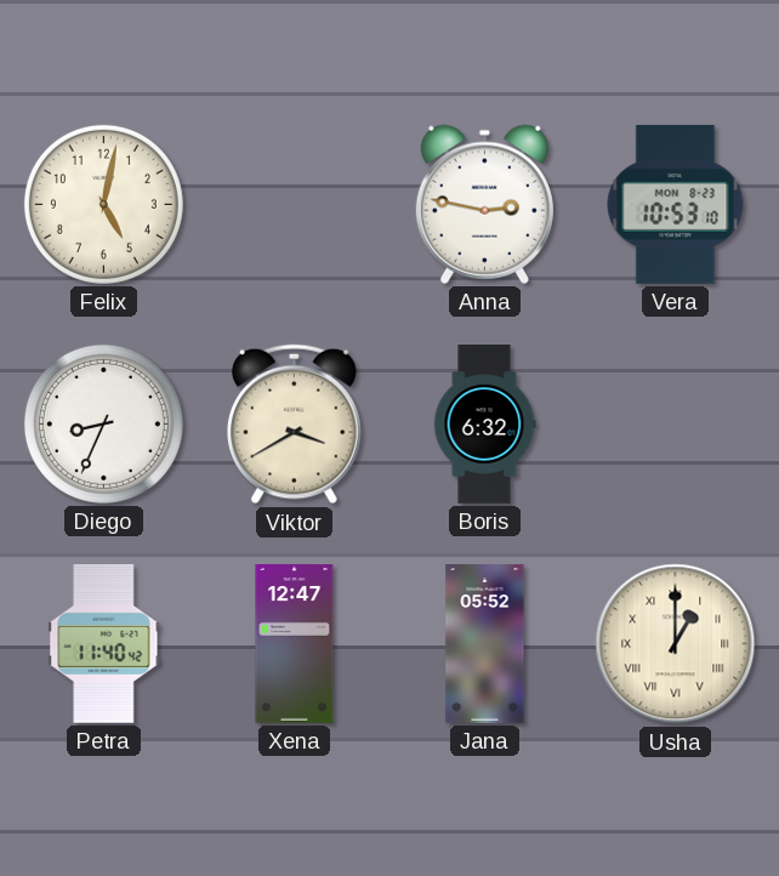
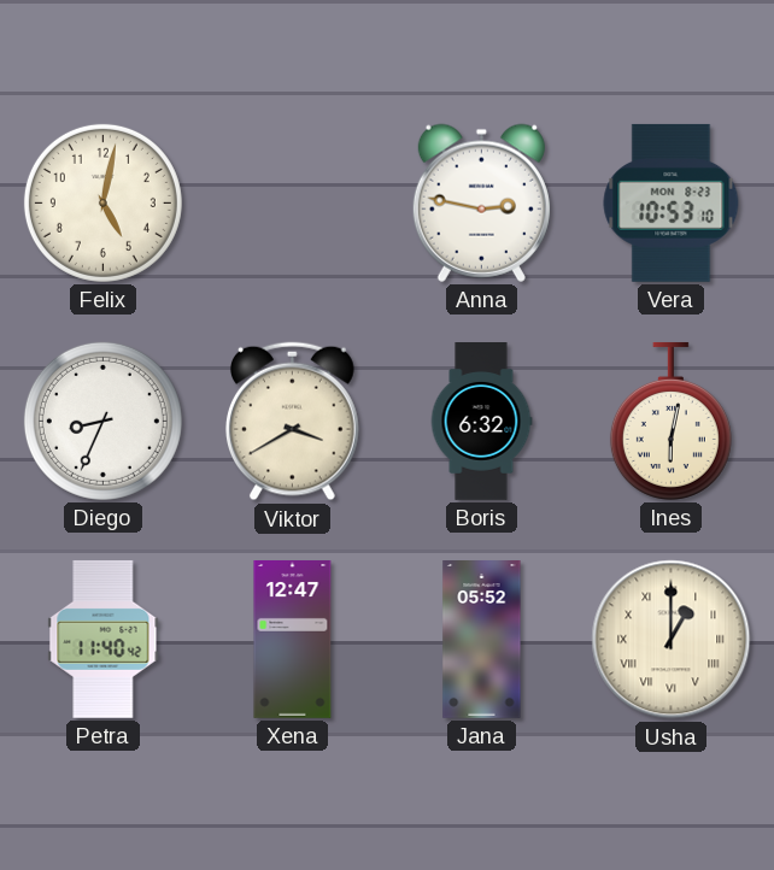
Ines: none -> 6:02 (670, 421)
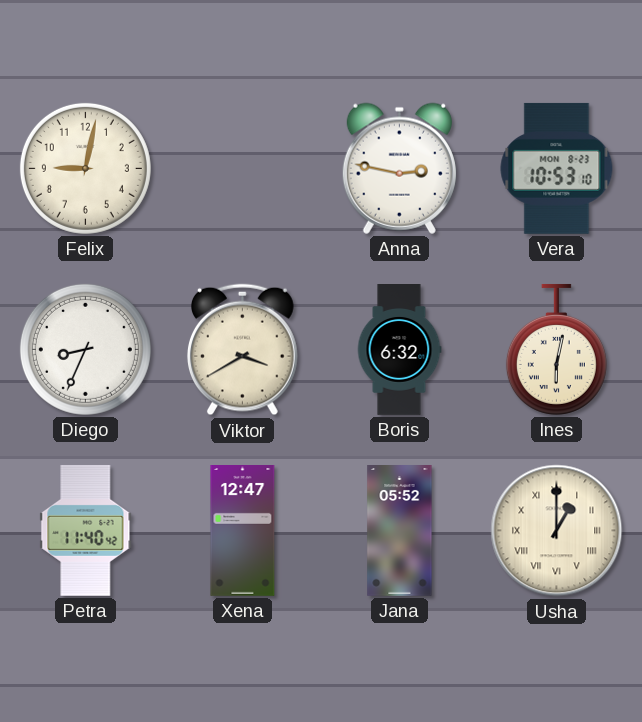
Felix: 5:02 -> 9:02 (85, 168)
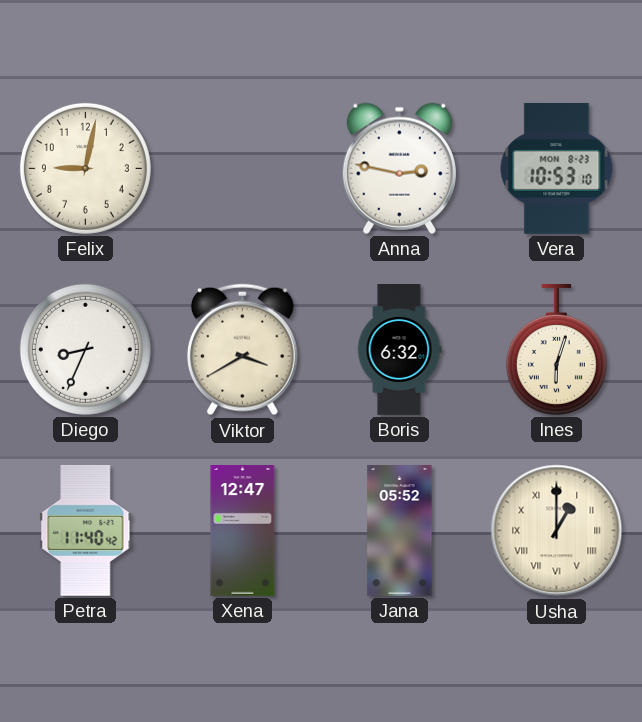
Ines: 6:02 -> 6:03 (556, 349)
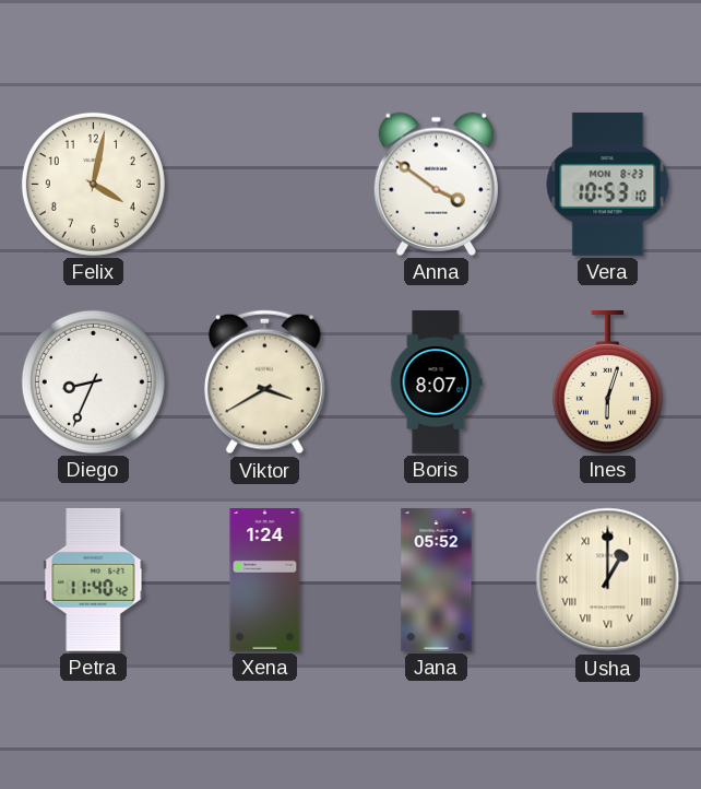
Felix: 9:02 -> 4:02 (93, 184)
Anna: 2:47 -> 3:51 (436, 184)
Boris: 6:32 -> 8:07 (436, 382)
Xena: 12:47 -> 1:24 (265, 580)
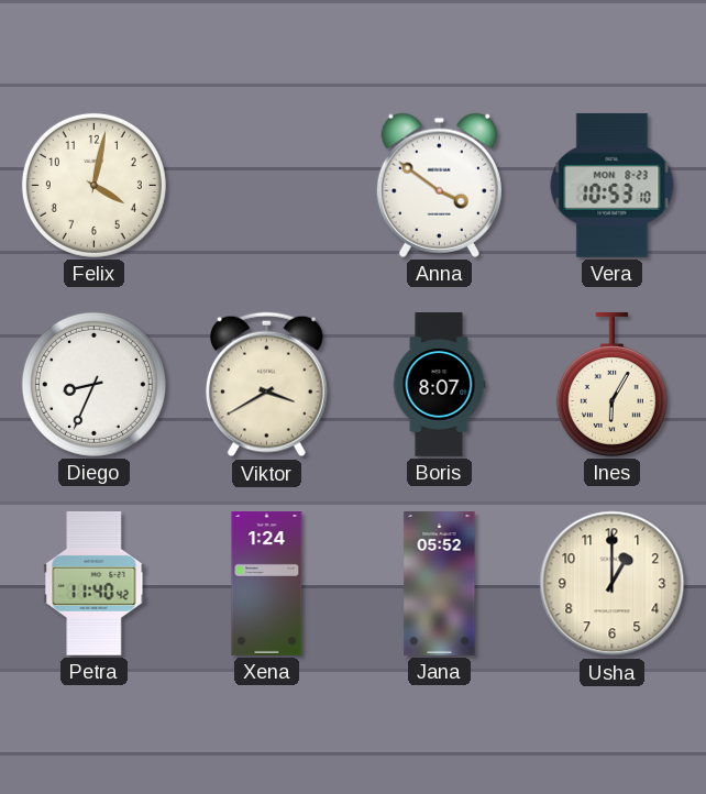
Ines: 6:03 -> 6:05 (611, 384)
Usha numerals: Roman -> Arabic (613, 584)
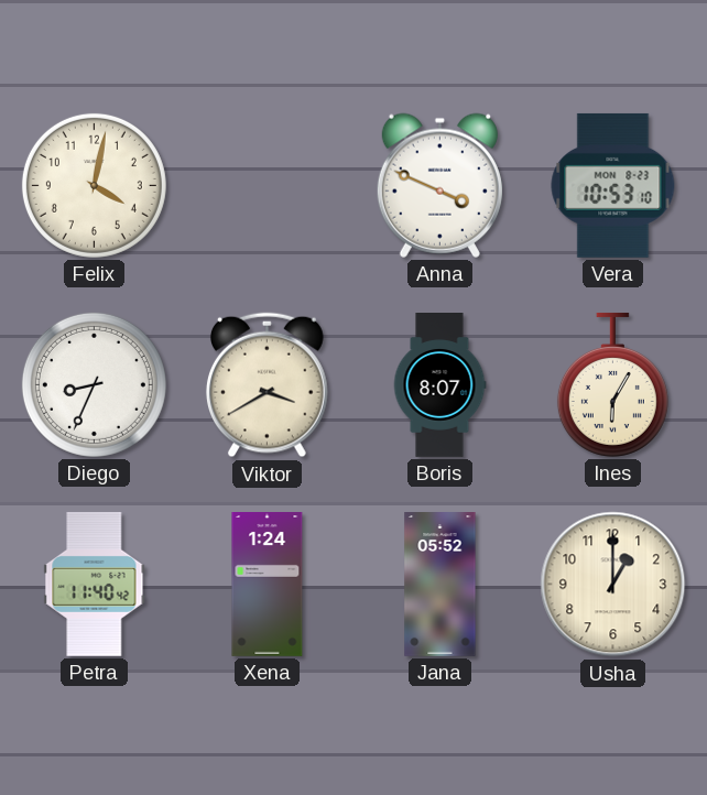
Anna: 3:51 -> 3:49 (439, 185)
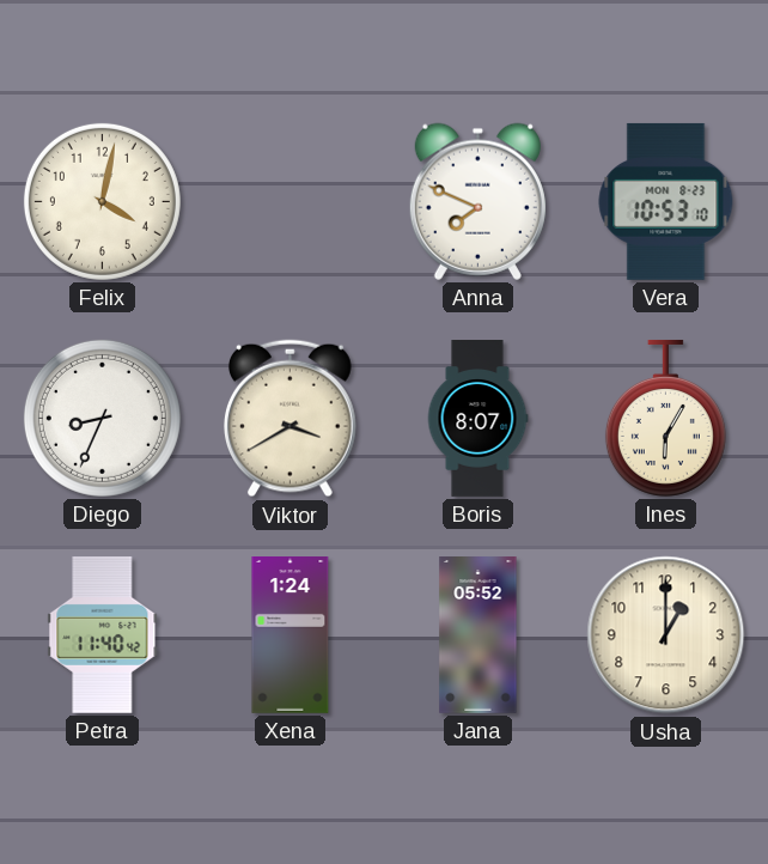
Anna: 3:49 -> 7:49 (477, 201)
